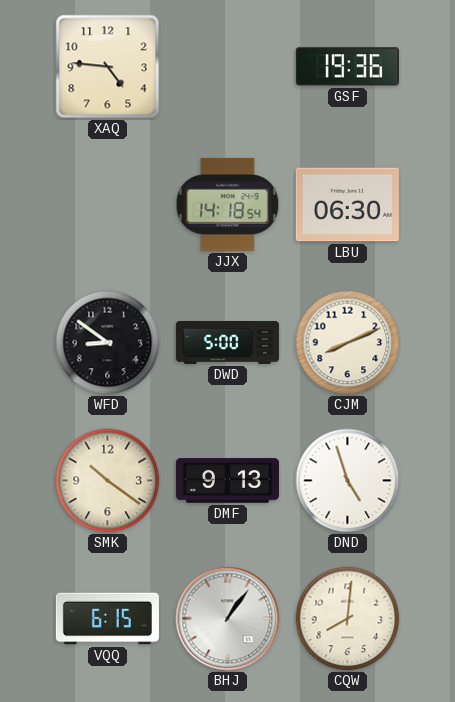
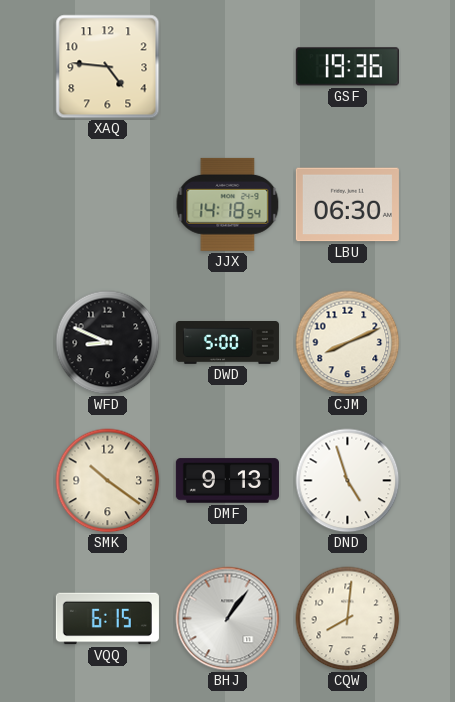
WFD: 8:51 -> 8:49 (108, 343)
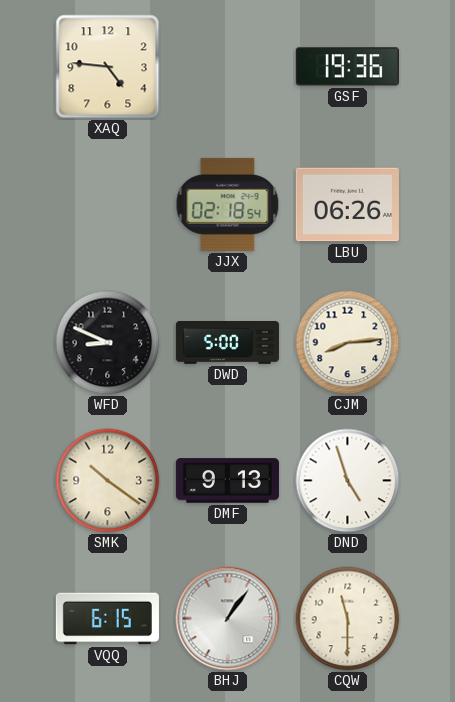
JJX: 14:18 -> 02:18 (228, 204)
LBU: 06:30 -> 06:26 (347, 205)
CJM: 8:11 -> 8:14 (348, 343)
CQW: 8:01 -> 11:30 (348, 619)
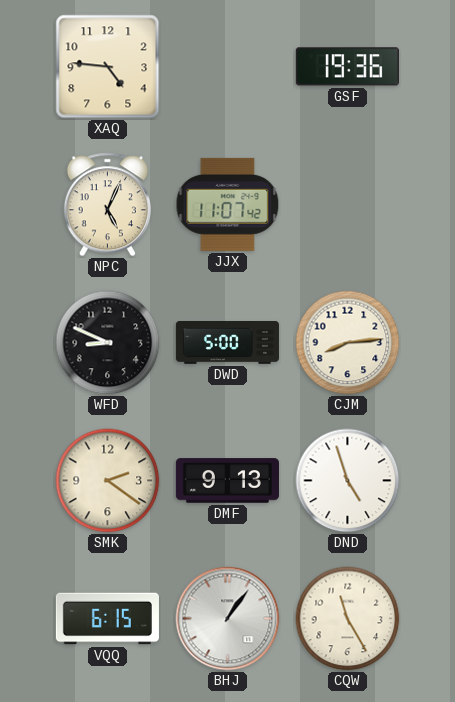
NPC: none -> 5:04 (107, 205)
JJX: 02:18 -> 11:07 (228, 204)
LBU: 06:26 -> none (347, 205)
SMK: 10:21 -> 2:21 (108, 481)
CQW: 11:30 -> 11:25 (348, 619)
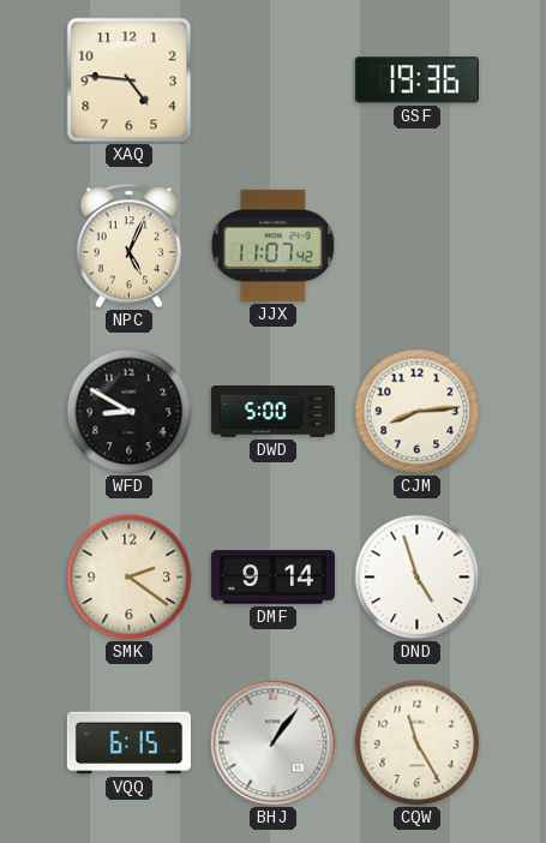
WFD: 8:49 -> 8:50 (130, 412)
DMF: 9:13 -> 9:14 (272, 578)
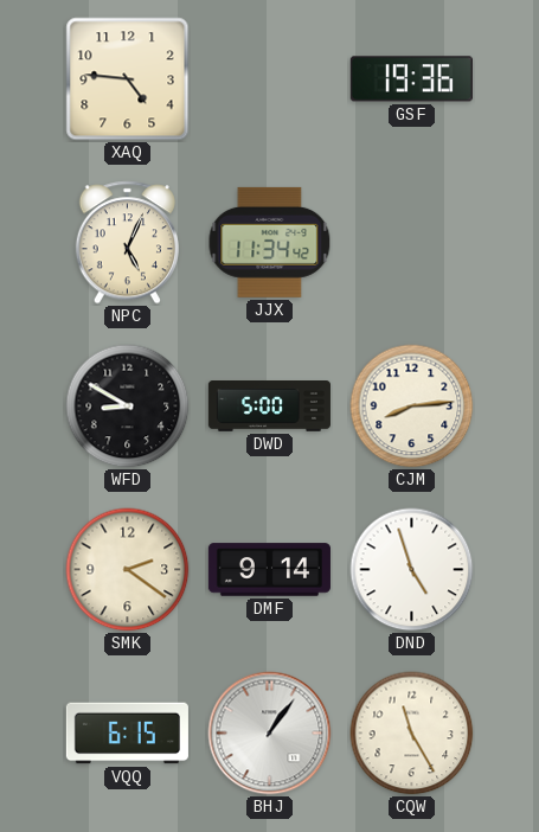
JJX: 11:07 -> 11:34 (270, 242)
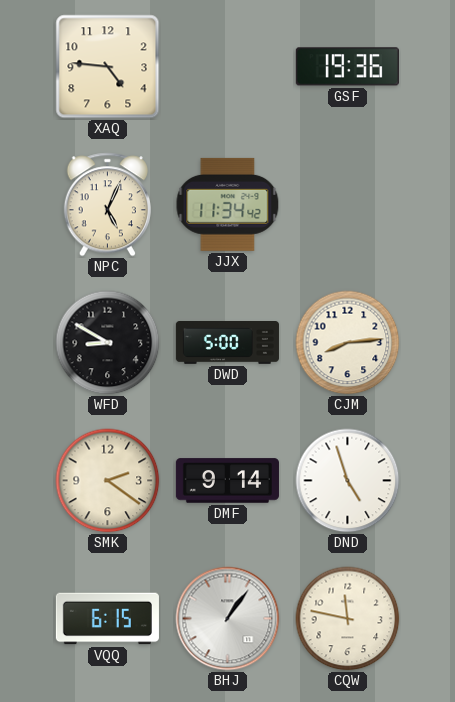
CQW: 11:25 -> 11:47 (348, 619)
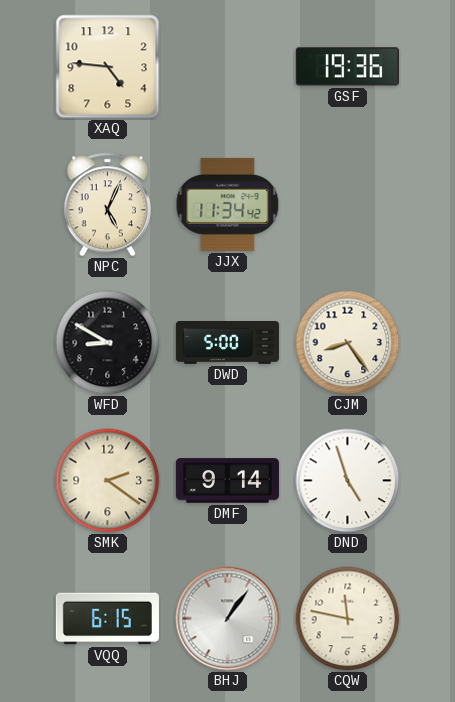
CJM: 8:14 -> 8:24 (348, 343)
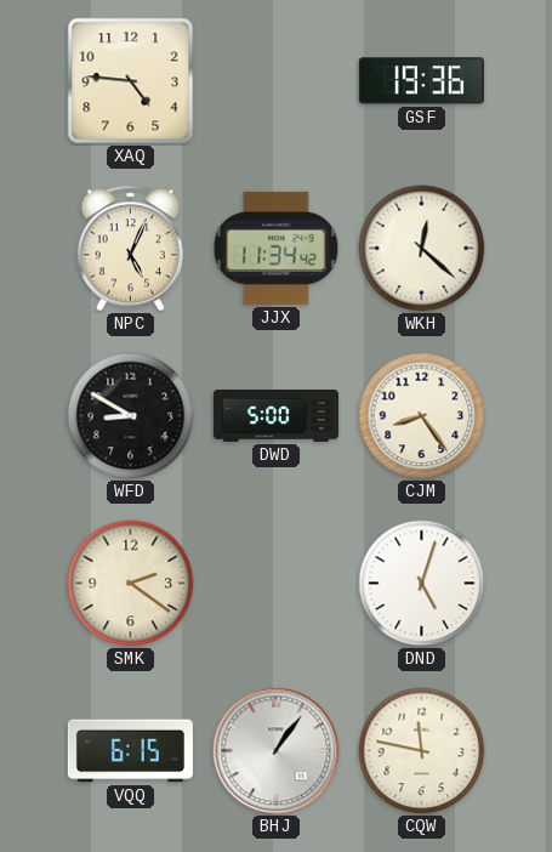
WKH: none -> 12:22 (422, 249)
DMF: 9:14 -> none (227, 481)
DND: 4:57 -> 5:03 (422, 584)
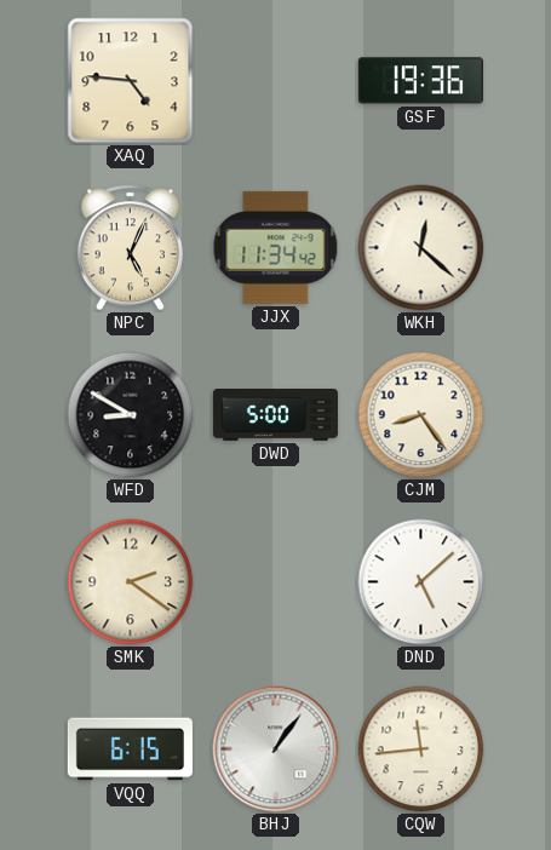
DND: 5:03 -> 5:08 (421, 582)
CQW: 11:47 -> 11:44 (421, 750)
